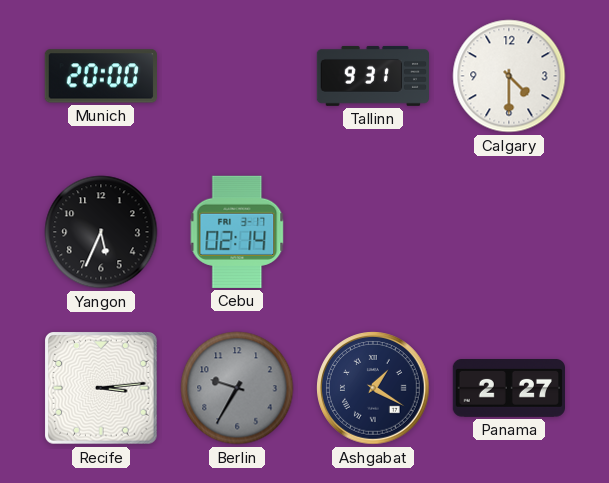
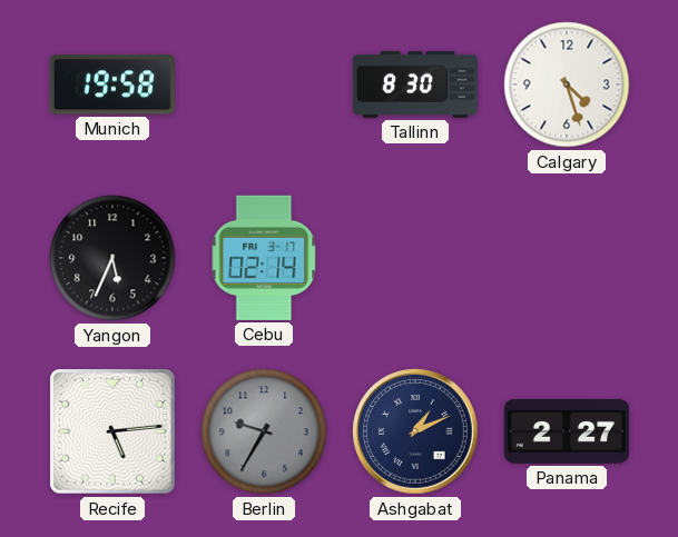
Munich: 20:00 -> 19:58 (112, 84)
Tallinn: 9:31 -> 8:30 (414, 84)
Calgary: 4:30 -> 4:27 (567, 84)
Recife: 3:14 -> 5:14 (114, 432)
Ashgabat: 1:20 -> 1:11 (416, 432)
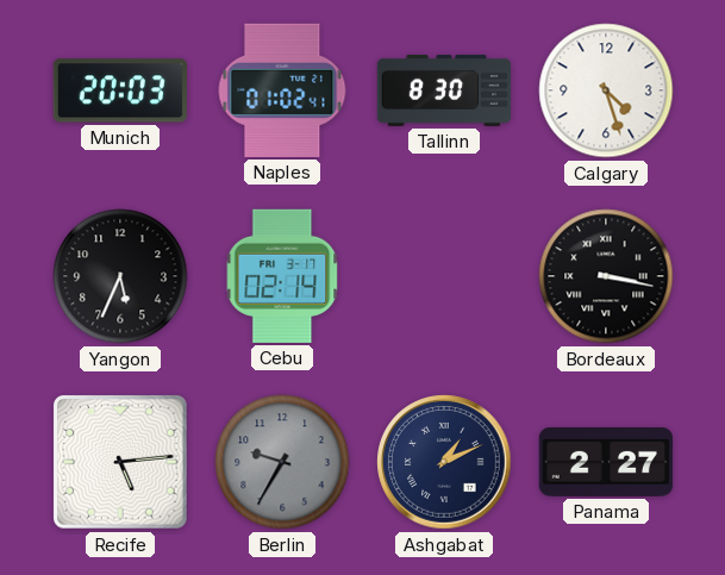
Munich: 19:58 -> 20:03 (120, 90)
Naples: none -> 01:02 (282, 90)
Bordeaux: none -> 3:17 (606, 276)
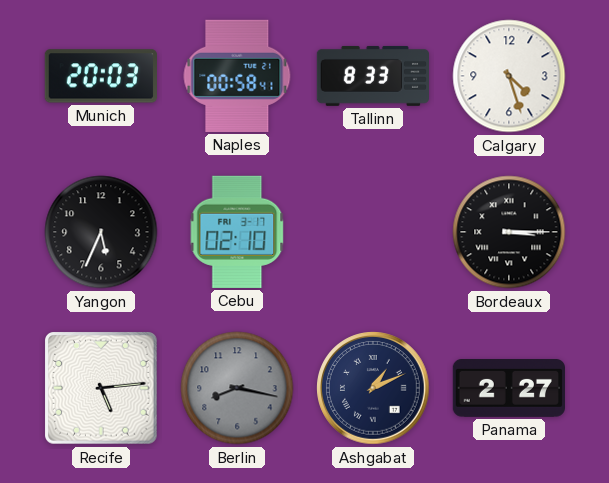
Naples: 01:02 -> 00:58 (237, 76)
Tallinn: 8:30 -> 8:33 (372, 76)
Cebu: 02:14 -> 02:10 (237, 232)
Bordeaux: 3:17 -> 3:15 (509, 232)
Berlin: 9:35 -> 8:17 (237, 388)
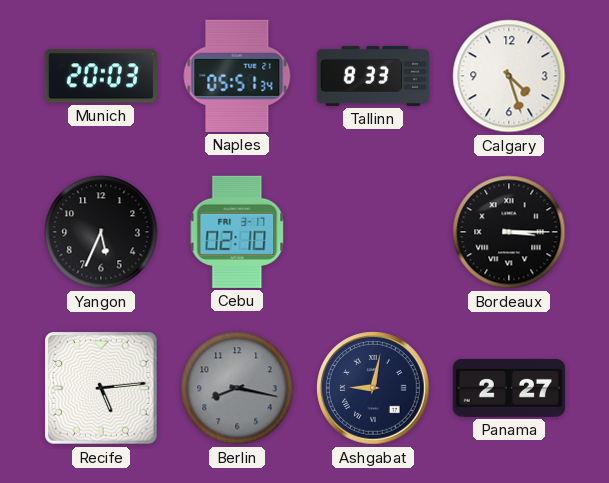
Naples: 00:58 -> 05:51 (237, 76)
Ashgabat: 1:11 -> 9:02 (374, 389)
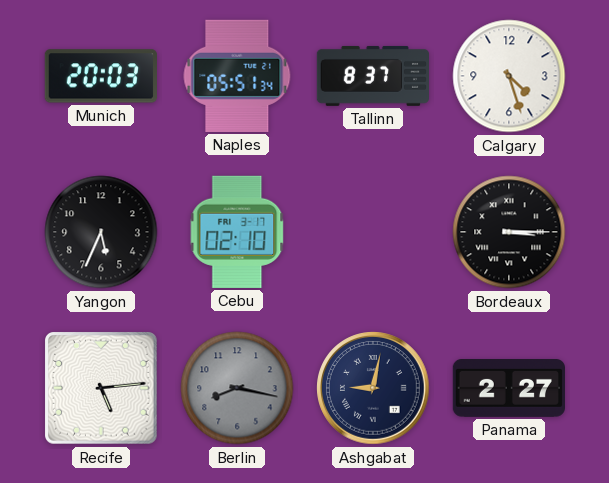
Tallinn: 8:33 -> 8:37 (372, 76)
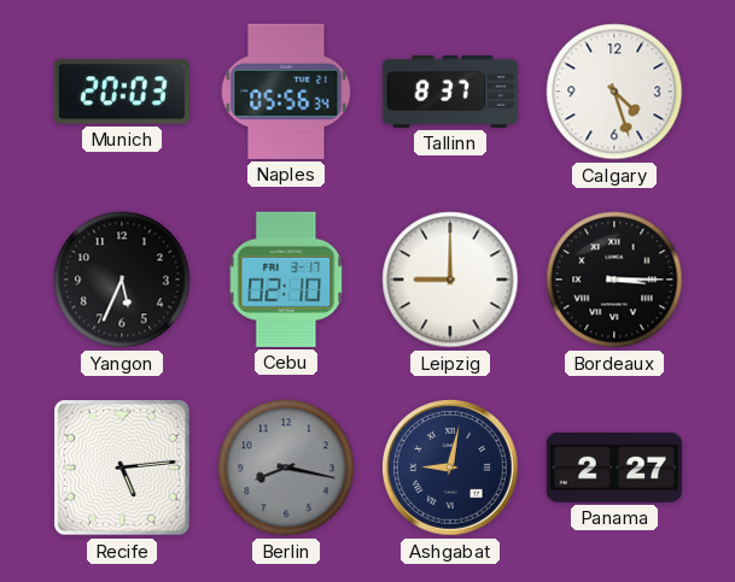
Naples: 05:51 -> 05:56 (286, 92)
Leipzig: none -> 9:00 (450, 280)
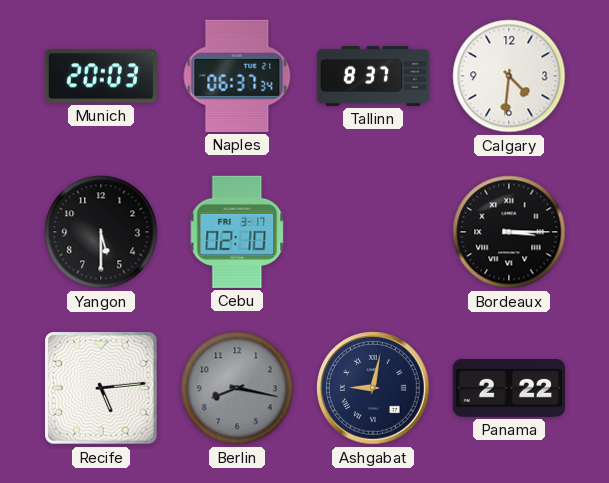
Naples: 05:56 -> 06:37 (237, 76)
Calgary: 4:27 -> 4:31 (509, 76)
Yangon: 5:34 -> 5:30 (101, 232)
Leipzig: 9:00 -> none (450, 280)
Panama: 2:27 -> 2:22 (508, 389)
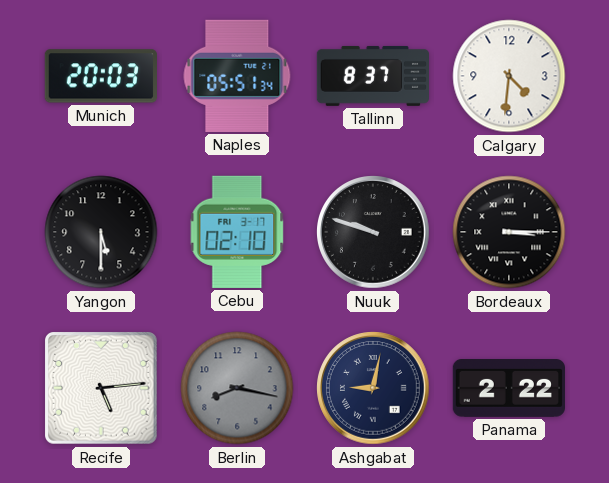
Naples: 06:37 -> 05:51 (237, 76)
Nuuk: none -> 9:48 (374, 233)
